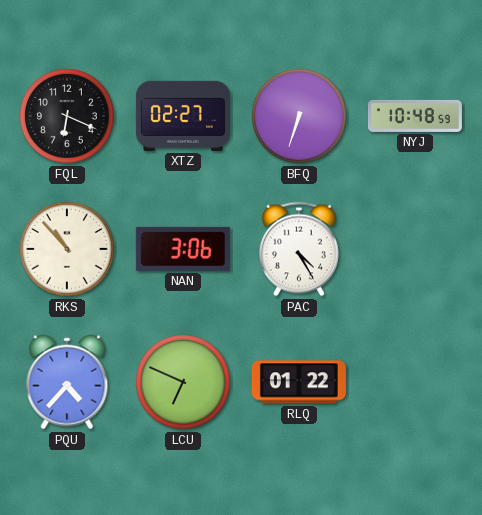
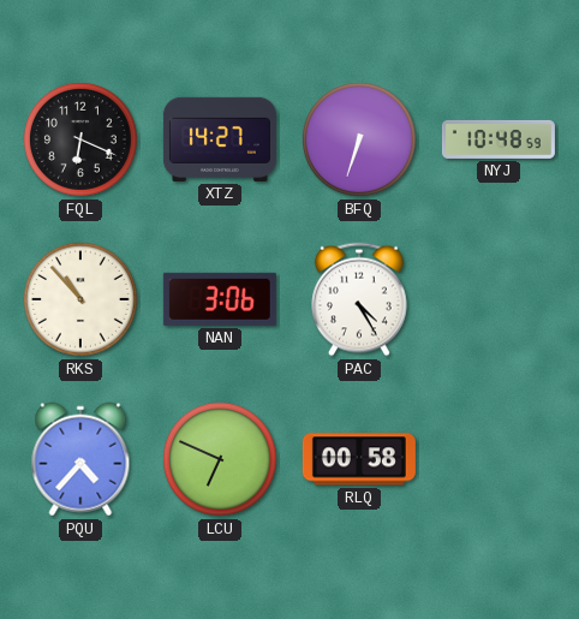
XTZ: 02:27 -> 14:27 (220, 139)
RLQ: 01:22 -> 00:58 (359, 459)
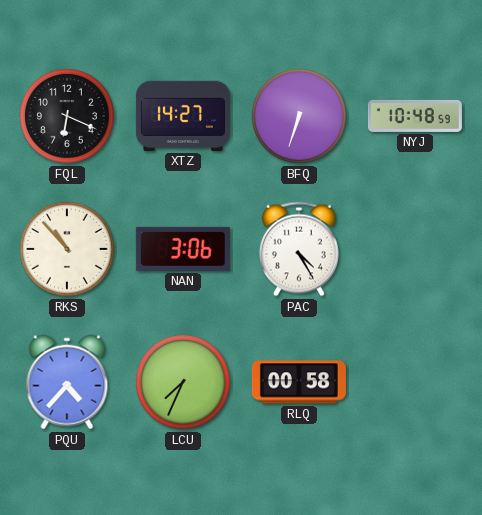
LCU: 6:49 -> 7:34 (184, 383)
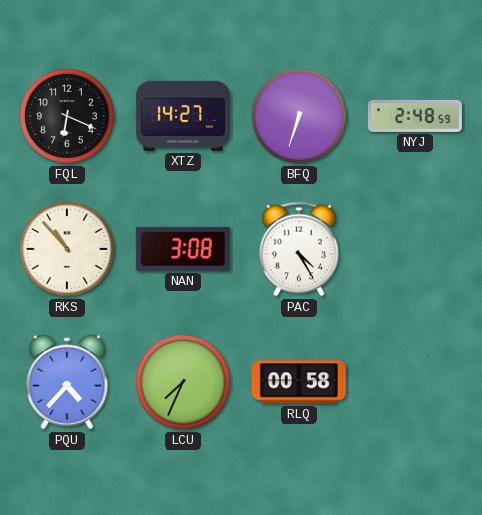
NYJ: 10:48 -> 2:48 (415, 116)
NAN: 3:06 -> 3:08 (183, 249)
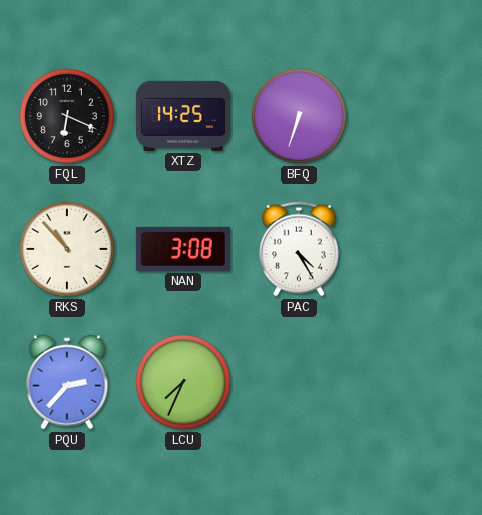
XTZ: 14:27 -> 14:25 (183, 116)
NYJ: 2:48 -> none (415, 116)
PQU: 4:37 -> 2:37 (67, 382)
RLQ: 00:58 -> none (299, 382)
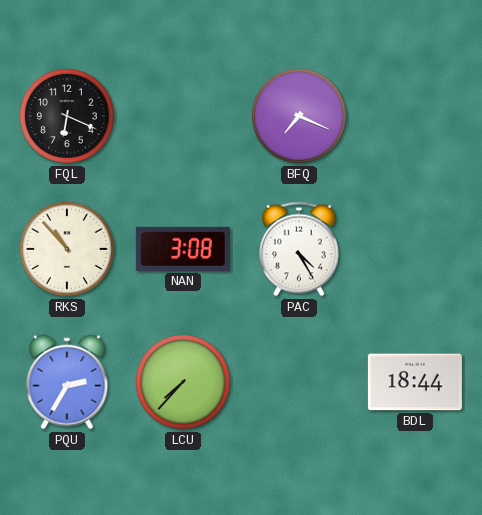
XTZ: 14:25 -> none (183, 116)
BFQ: 6:33 -> 7:19 (300, 117)
PQU: 2:37 -> 2:35 (67, 382)
LCU: 7:34 -> 7:37 (184, 383)
BDL: none -> 18:44 (415, 382)
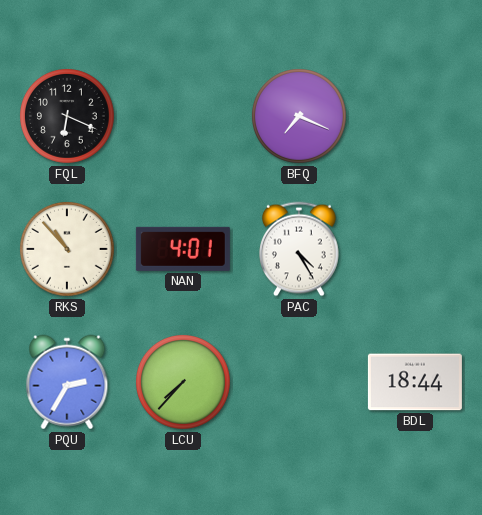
NAN: 3:08 -> 4:01 (183, 249)
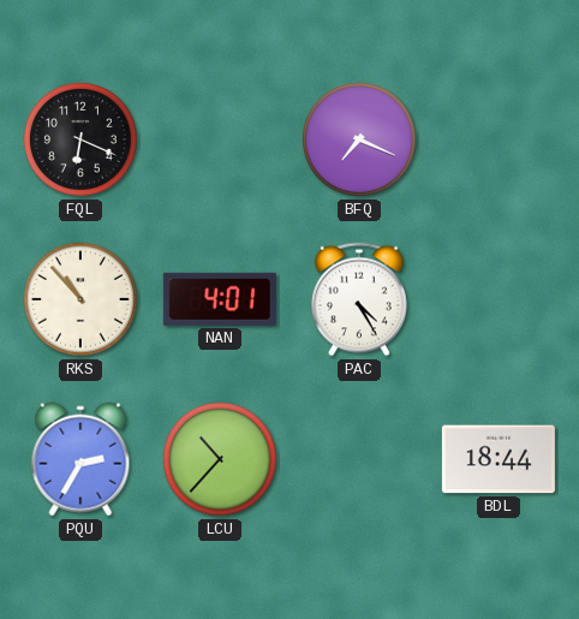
LCU: 7:37 -> 10:37 (221, 460)
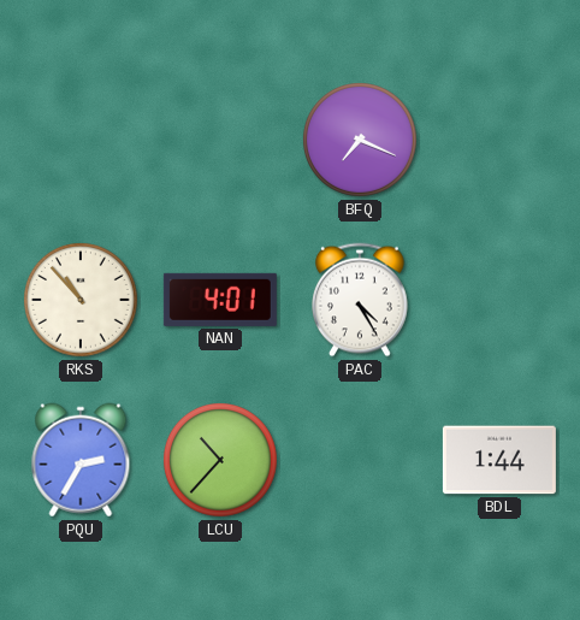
FQL: 6:19 -> none (82, 141)
BDL: 18:44 -> 1:44 (499, 460)
